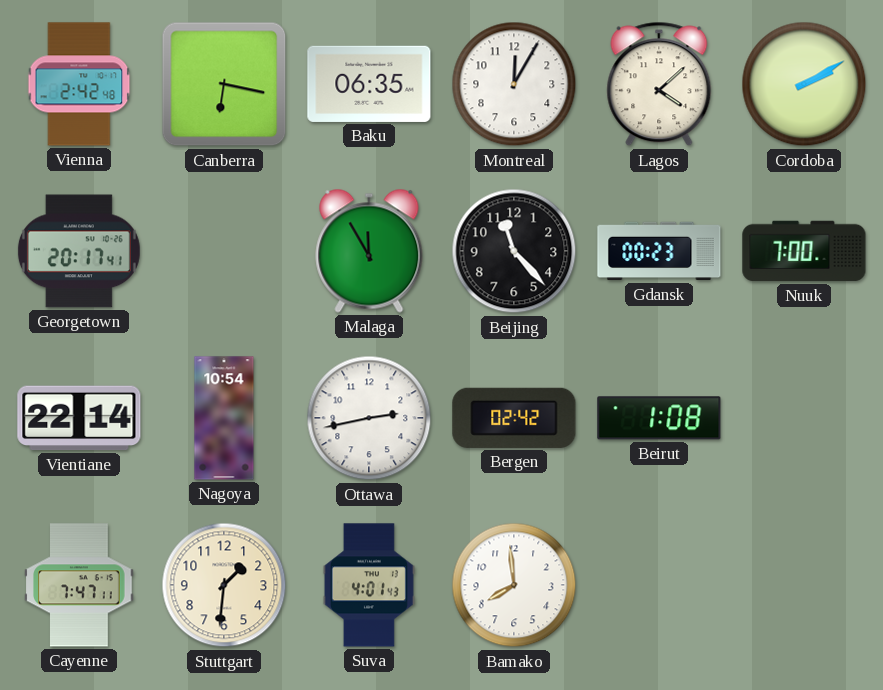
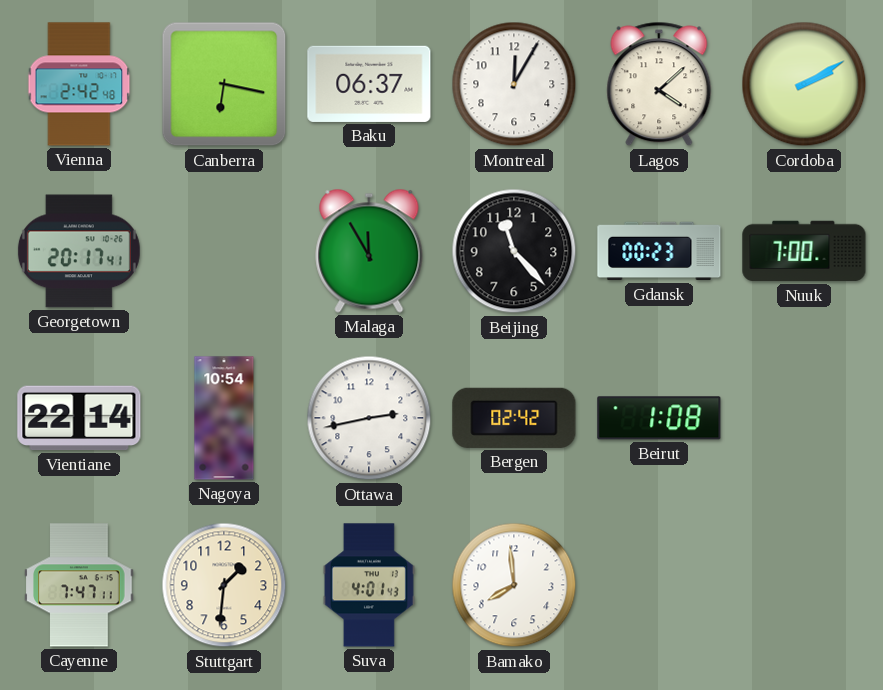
Baku: 06:35 -> 06:37 (369, 84)
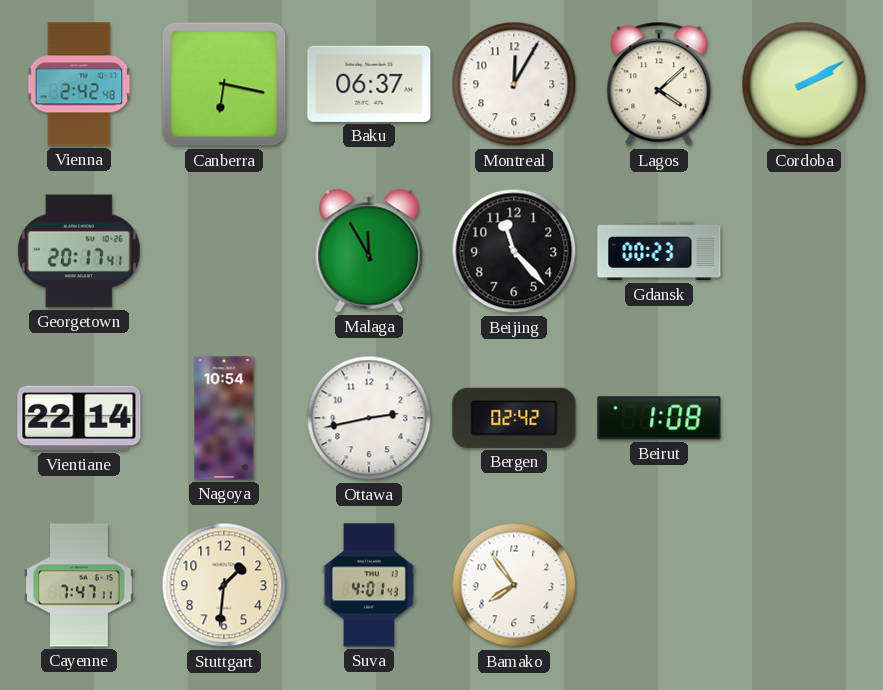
Nuuk: 7:00 -> none (804, 251)
Bamako: 7:59 -> 7:54 (514, 585)
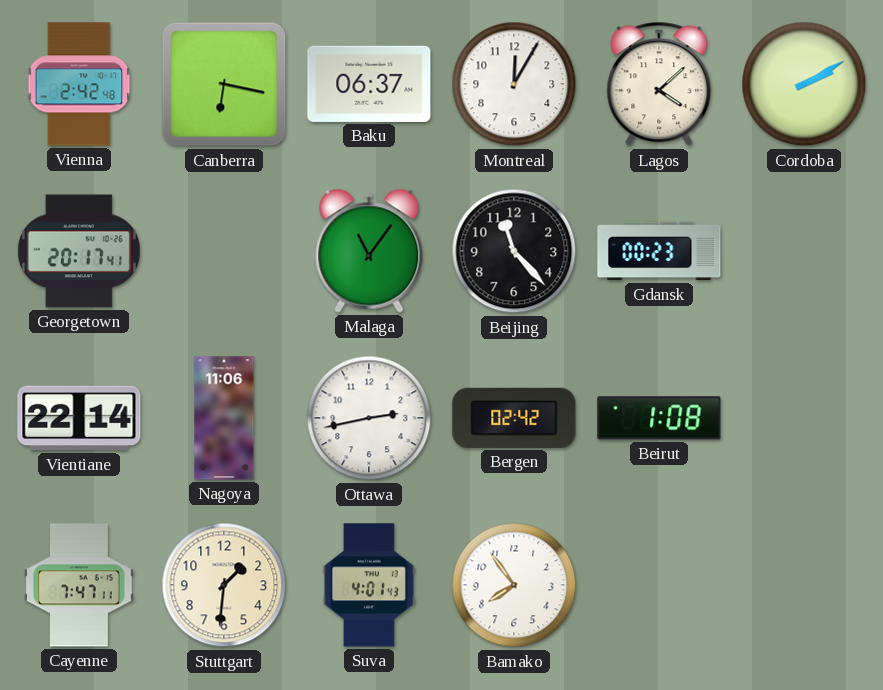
Malaga: 11:55 -> 11:06 (369, 251)
Nagoya: 10:54 -> 11:06 (224, 418)
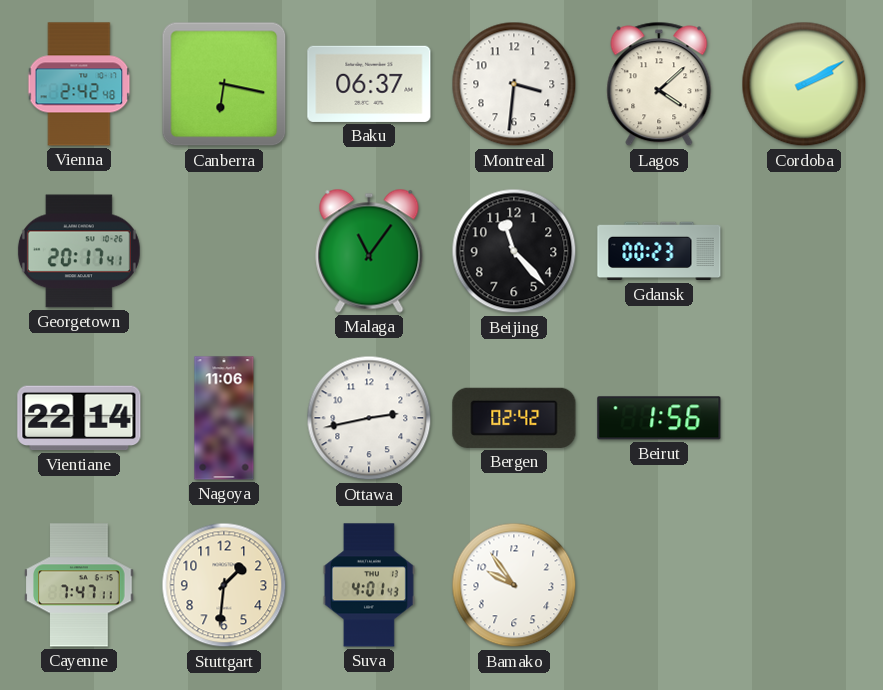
Montreal: 12:05 -> 3:31 (514, 84)
Beirut: 1:08 -> 1:56 (659, 418)
Bamako: 7:54 -> 9:54 (514, 585)
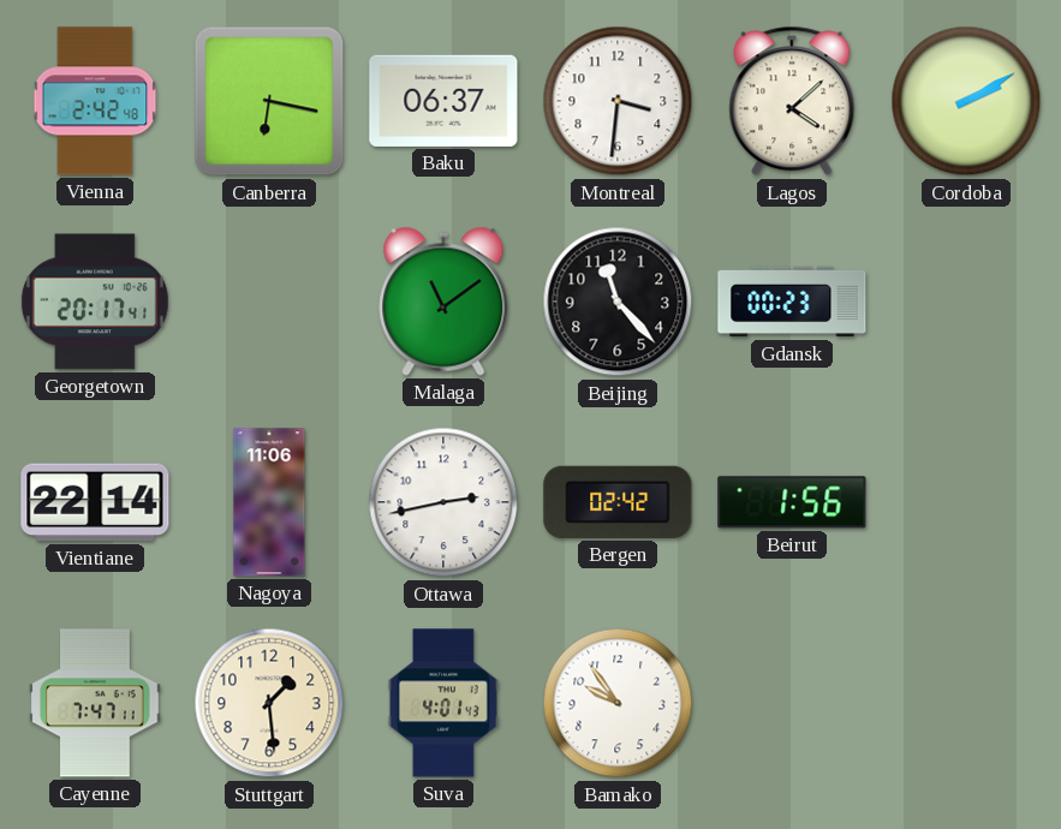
Malaga: 11:06 -> 11:09 (443, 302)
Stuttgart: 1:31 -> 1:29 (269, 703)
